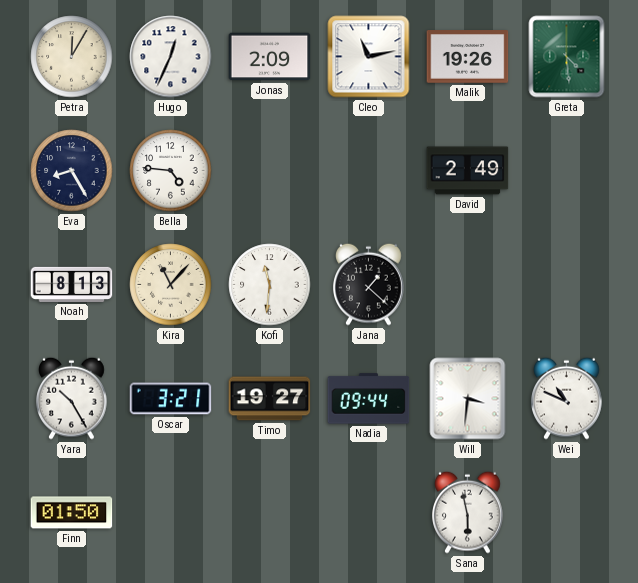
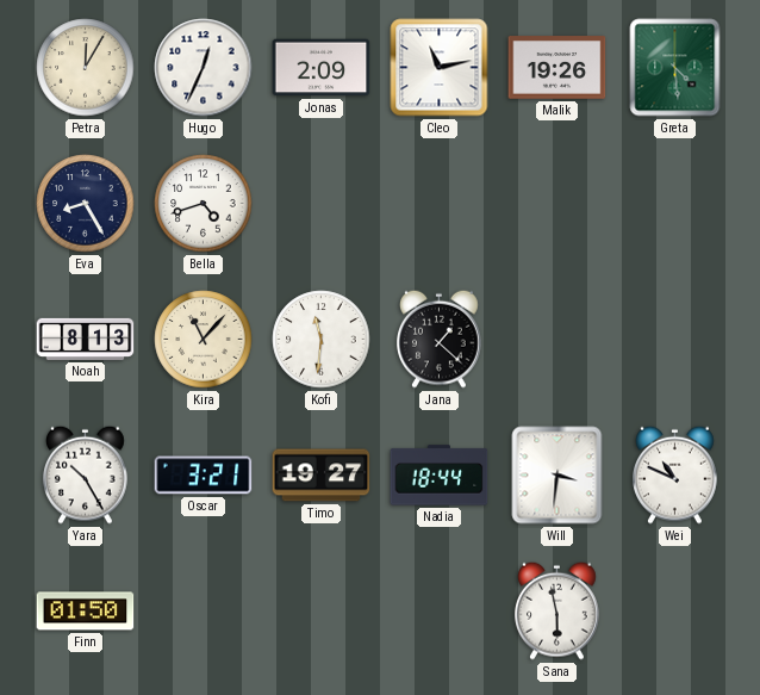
Bella: 4:46 -> 4:42 (204, 204)
David: 2:49 -> none (468, 171)
Nadia: 09:44 -> 18:44 (440, 476)
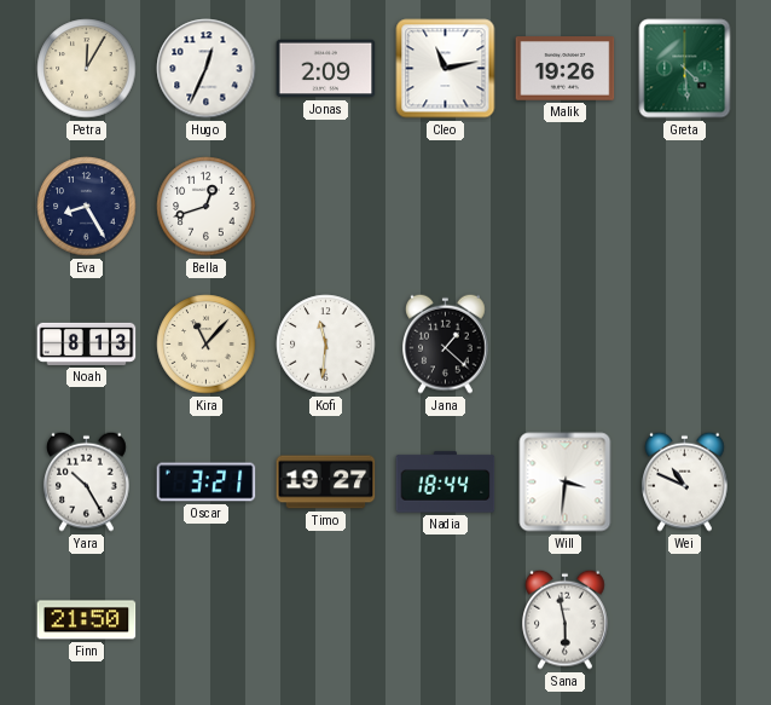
Bella: 4:42 -> 12:42 (207, 207)
Finn: 01:50 -> 21:50 (87, 620)
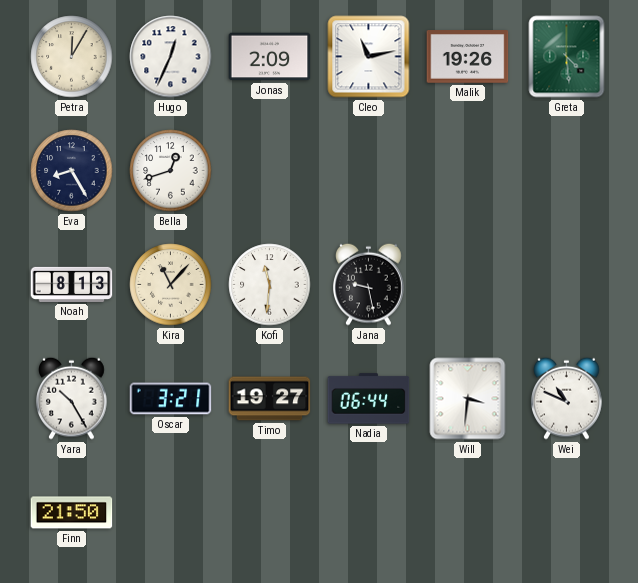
Jana: 1:22 -> 9:28 (369, 284)
Nadia: 18:44 -> 06:44 (369, 399)
Sana: 5:58 -> none (566, 619)
